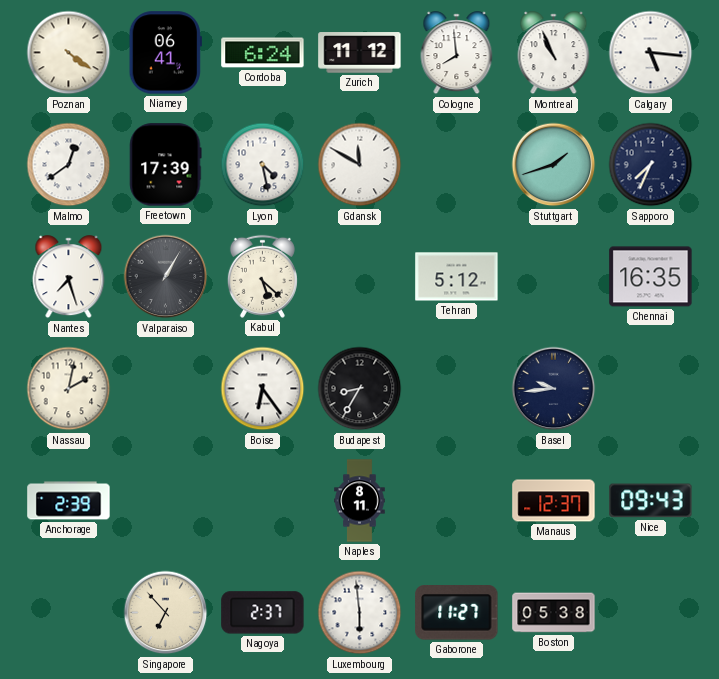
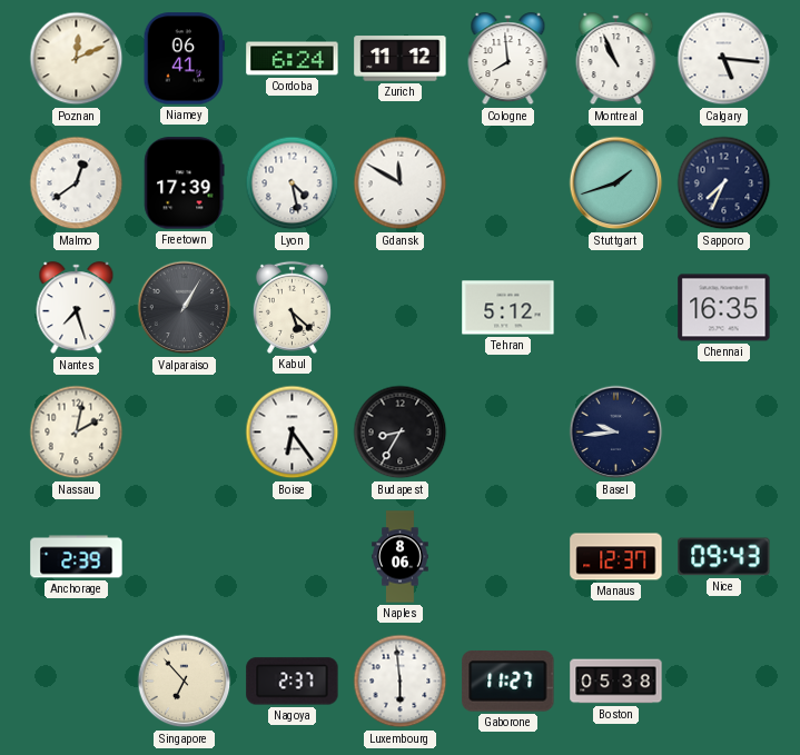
Poznan: 4:21 -> 12:11 (77, 59)
Naples: 8:11 -> 8:06 (401, 557)
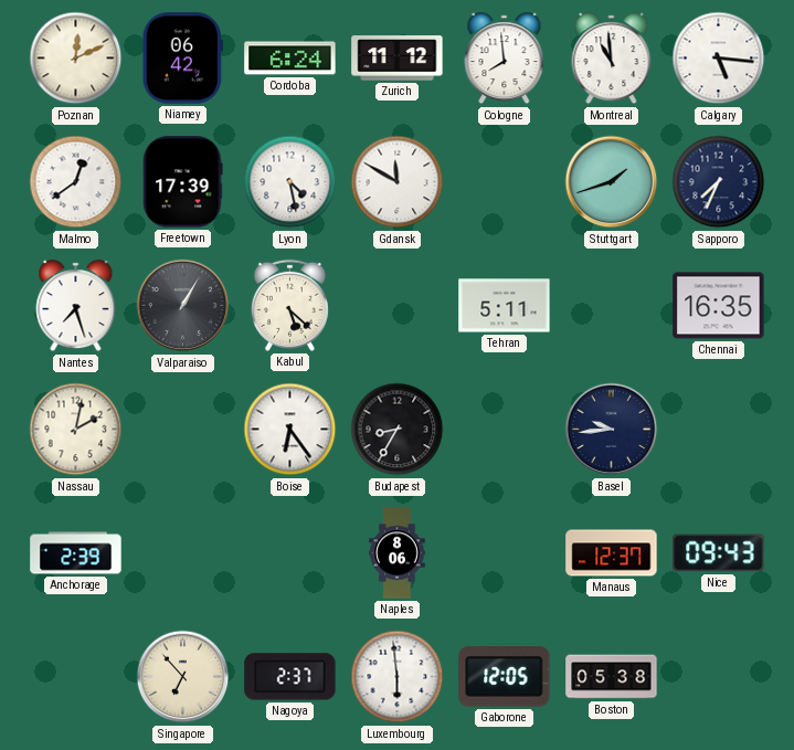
Niamey: 06:41 -> 06:42 (182, 59)
Montreal: 10:56 -> 10:59 (612, 59)
Tehran: 5:12 -> 5:11 (505, 306)
Gaborone: 11:27 -> 12:05 (505, 677)
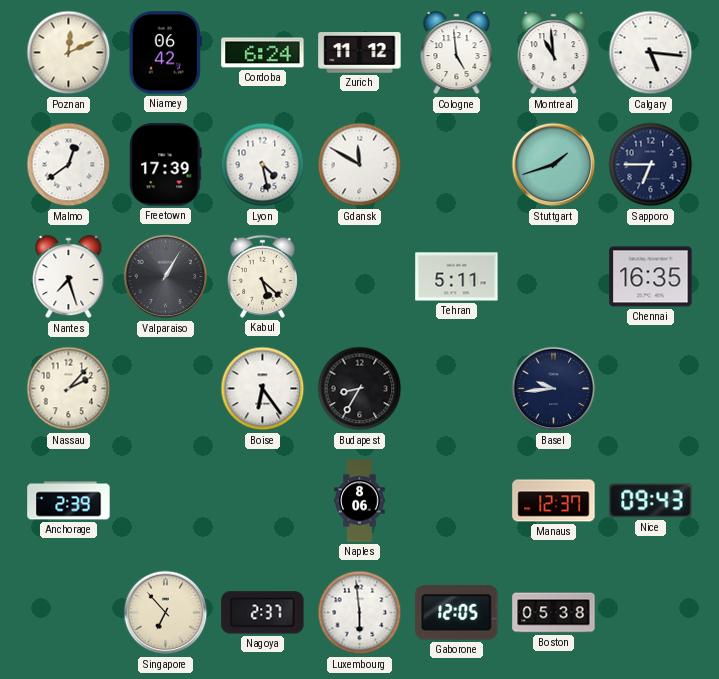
Cologne: 7:59 -> 4:59 (457, 53)
Sapporo: 7:34 -> 6:45 (651, 165)
Nassau: 2:02 -> 2:07 (69, 389)
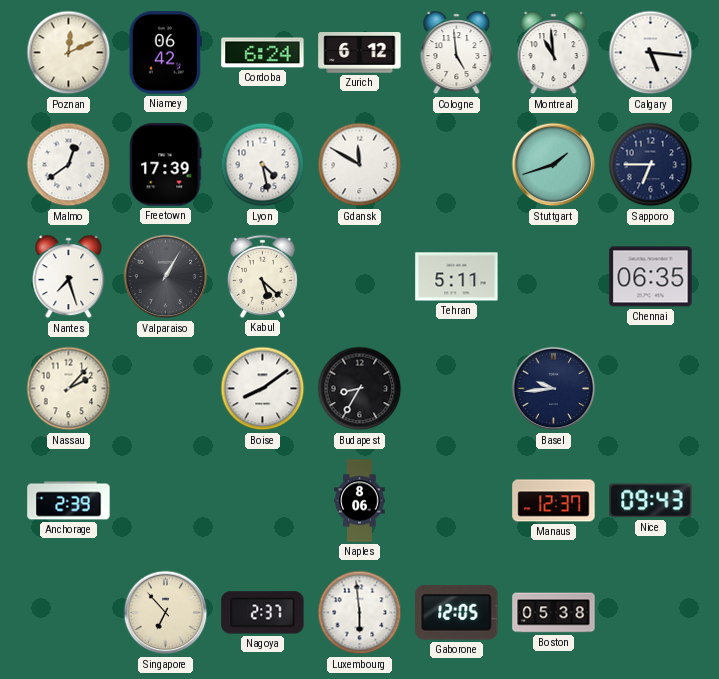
Zurich: 11:12 -> 6:12 (360, 53)
Chennai: 16:35 -> 06:35 (651, 277)
Boise: 6:24 -> 8:09 (263, 389)
